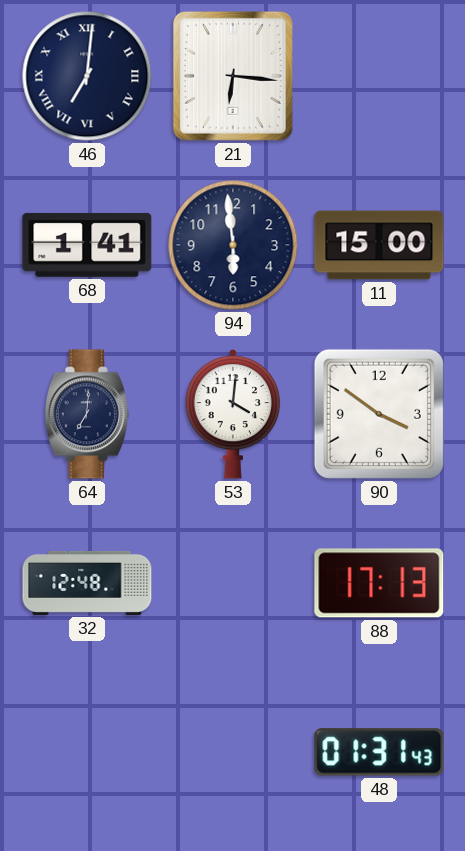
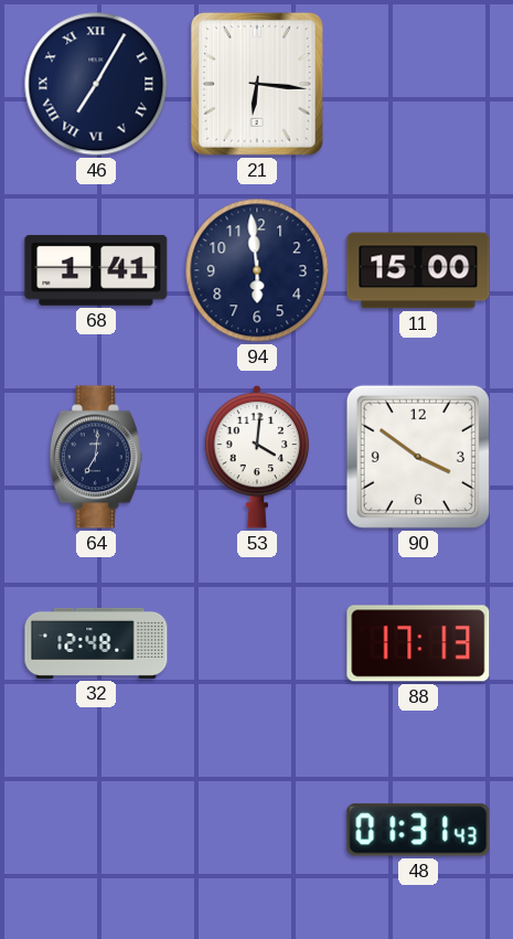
46: 7:01 -> 7:05 (96, 84)
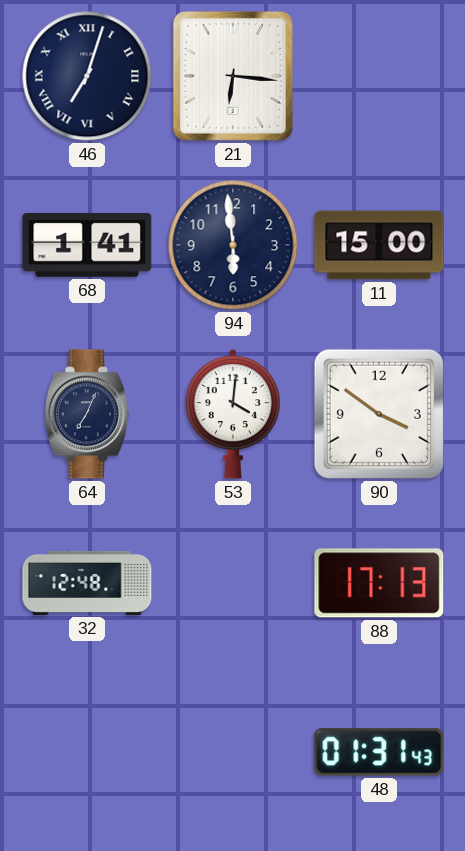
46: 7:05 -> 7:03 (87, 76)
64: 7:01 -> 7:04 (87, 414)
